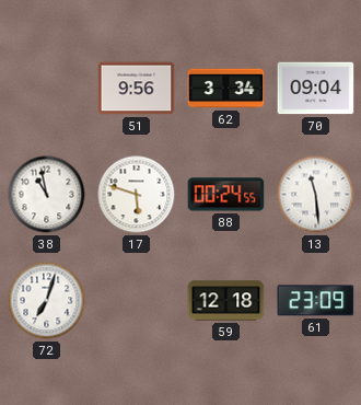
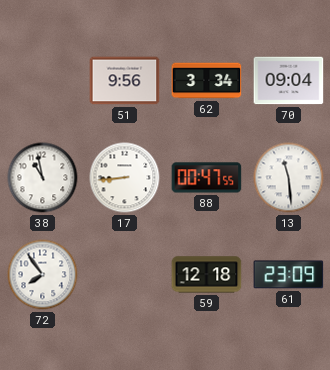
17: 5:48 -> 8:44 (125, 178)
88: 00:24 -> 00:47 (207, 178)
72: 7:03 -> 7:54 (43, 275)
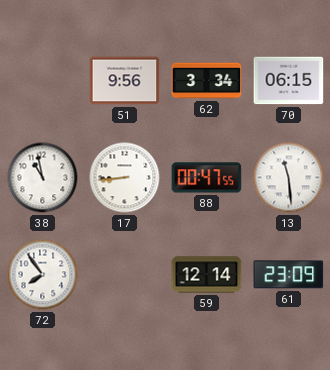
70: 09:04 -> 06:15 (289, 81)
59: 12:18 -> 12:14 (207, 275)
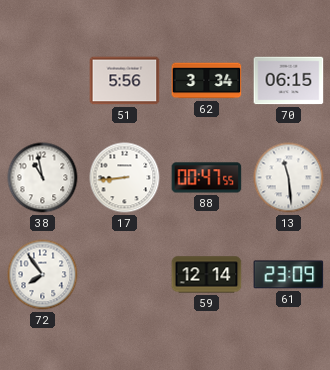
51: 9:56 -> 5:56 (125, 81)
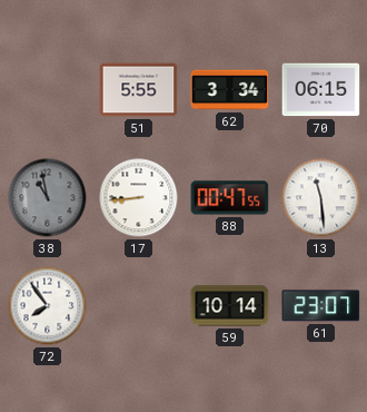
51: 5:56 -> 5:55 (139, 90)
38 dial: white -> grey (48, 198)
59: 12:14 -> 10:14 (230, 306)
61: 23:09 -> 23:07 (321, 306)
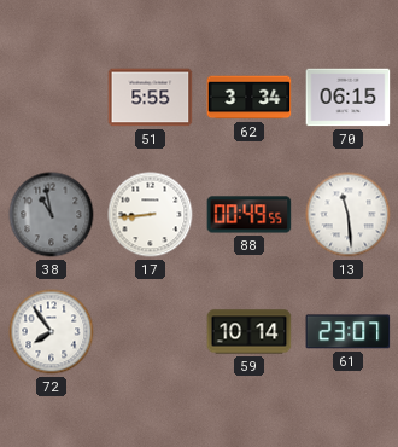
88: 00:47 -> 00:49 (250, 215)
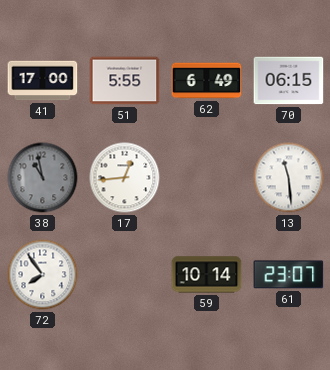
41: none -> 17:00 (43, 81)
62: 3:34 -> 6:49 (207, 81)
17: 8:44 -> 12:44 (125, 178)
88: 00:49 -> none (250, 215)
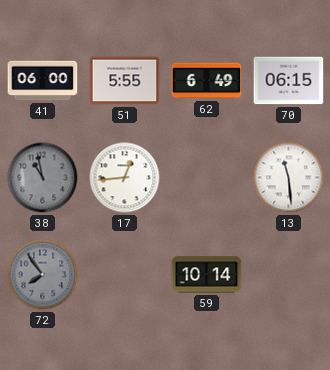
41: 17:00 -> 06:00 (43, 81)
72 dial: white -> grey (43, 275)
61: 23:07 -> none (289, 275)
